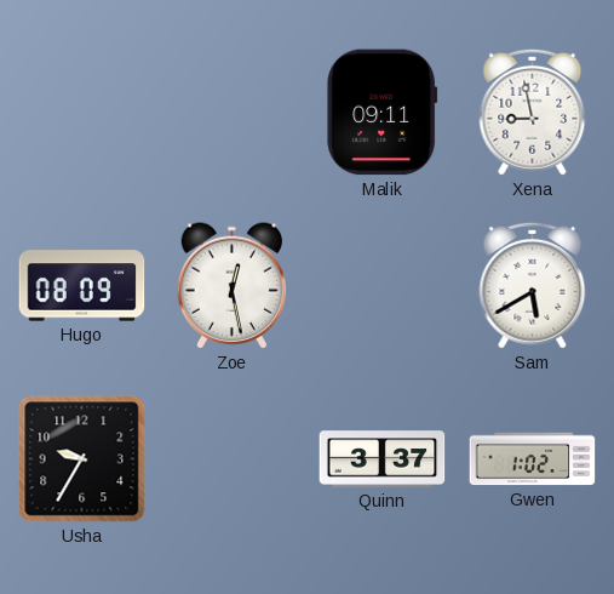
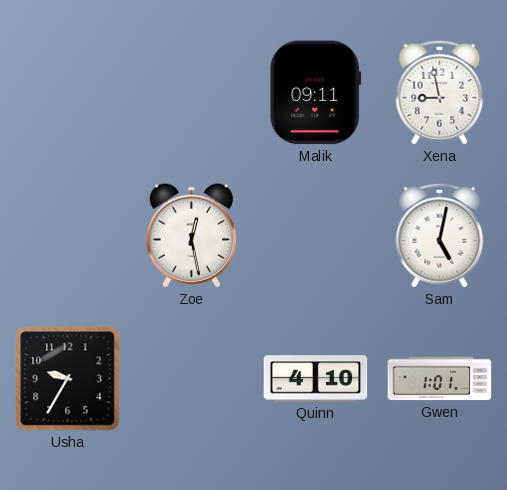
Hugo: 08:09 -> none (82, 286)
Sam: 5:40 -> 5:02 (440, 235)
Quinn: 3:37 -> 4:10 (316, 379)
Gwen: 1:02 -> 1:01 (440, 379)
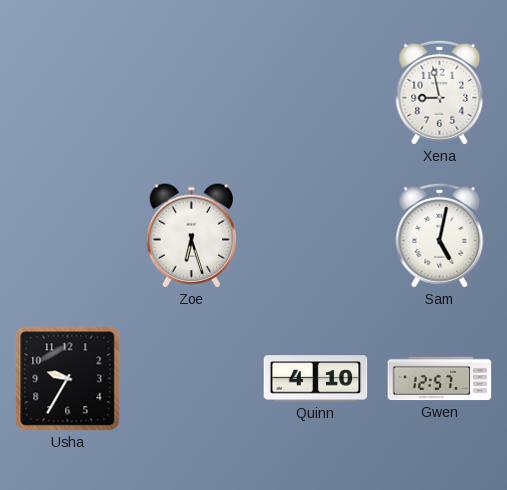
Malik: 09:11 -> none (316, 93)
Zoe: 12:28 -> 6:27 (192, 236)
Gwen: 1:01 -> 12:57 (440, 379)
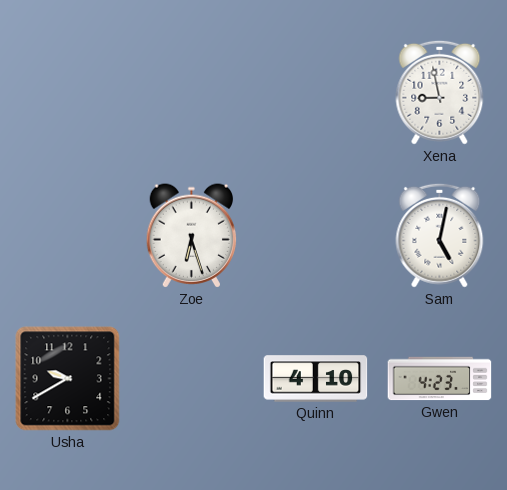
Usha: 9:35 -> 9:40 (68, 379)
Gwen: 12:57 -> 4:23 (440, 379)
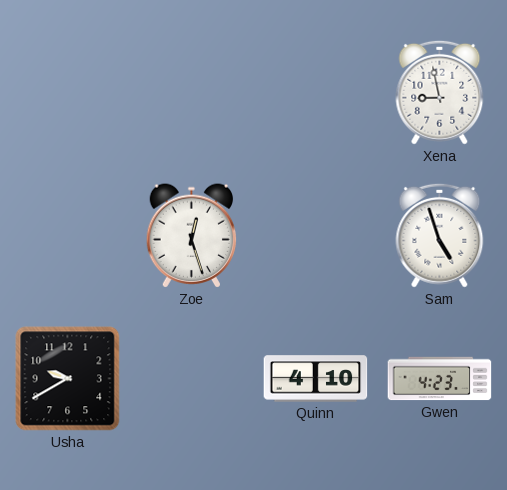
Zoe: 6:27 -> 12:27 (192, 236)
Sam: 5:02 -> 4:57 (440, 235)
